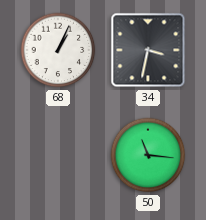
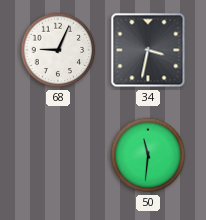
68: 1:04 -> 9:04 (58, 50)
50: 11:16 -> 11:31 (148, 155)
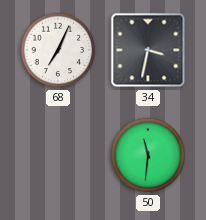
68: 9:04 -> 7:04 (58, 50)
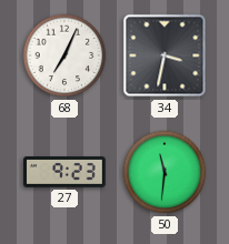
27: none -> 9:23 (66, 173)
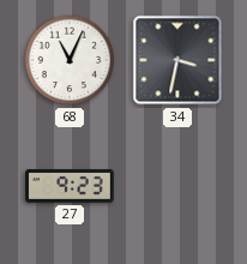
68: 7:04 -> 11:04 (70, 60)
50: 11:31 -> none (165, 172)
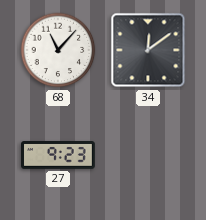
68: 11:04 -> 11:07 (58, 50)
34: 3:32 -> 12:09 (148, 50)
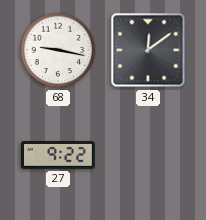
68: 11:07 -> 9:17 (58, 50)
27: 9:23 -> 9:22 (59, 156)
